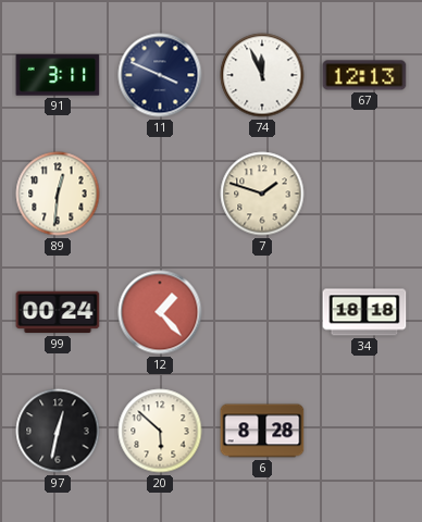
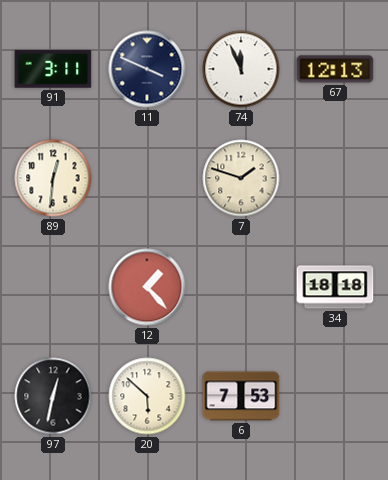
99: 00:24 -> none (58, 312)
6: 8:28 -> 7:53 (241, 396)
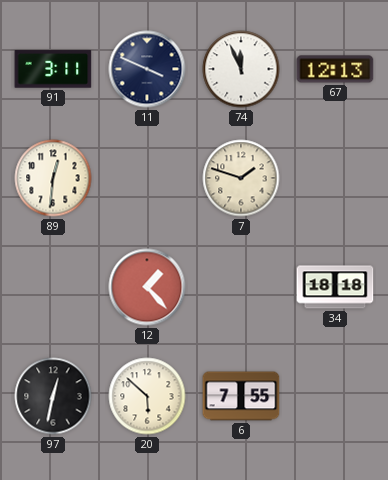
6: 7:53 -> 7:55 (241, 396)
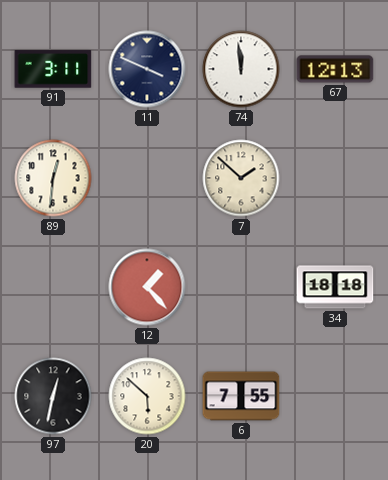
74: 11:56 -> 11:59 (241, 69)
7: 1:48 -> 1:52 (241, 178)
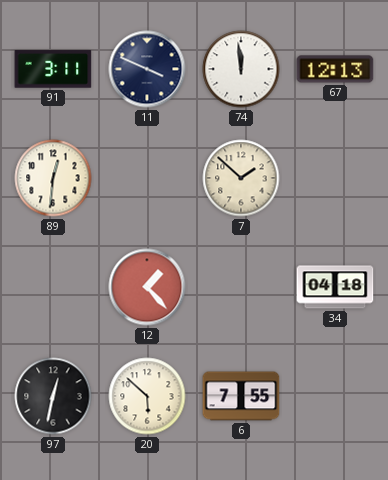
34: 18:18 -> 04:18 (335, 287)
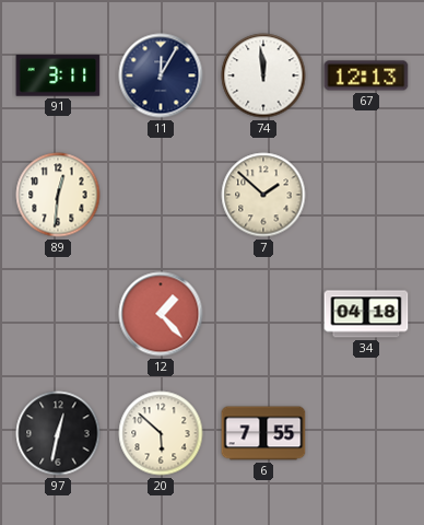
11: 3:49 -> 12:05 (161, 75)
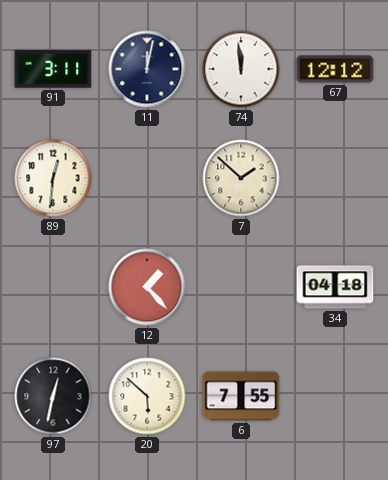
11: 12:05 -> 12:02 (147, 69)
67: 12:13 -> 12:12 (335, 69)
